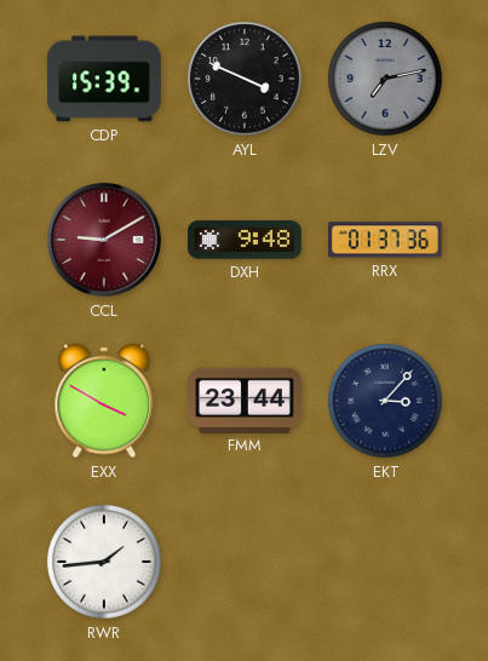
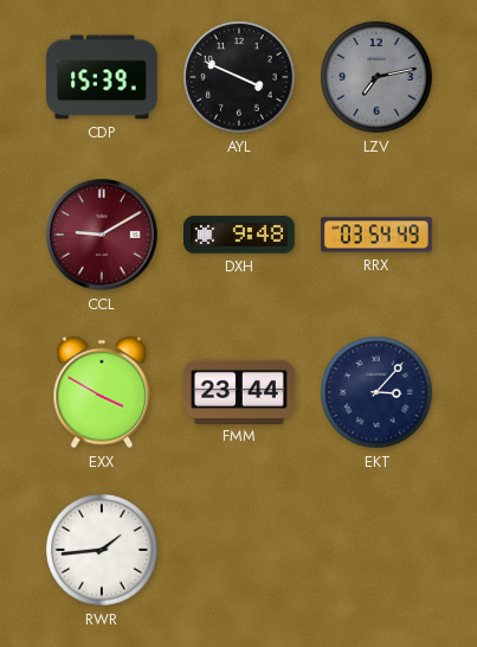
RRX: 01:37 -> 03:54 (378, 235)
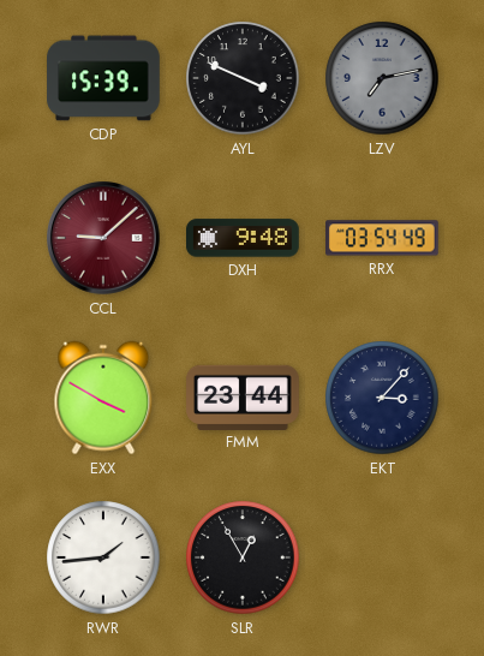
CCL: 9:10 -> 9:08 (103, 238)
SLR: none -> 12:55 (243, 557)
